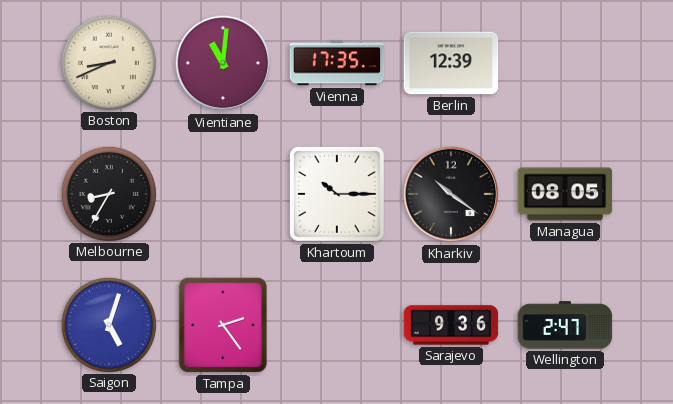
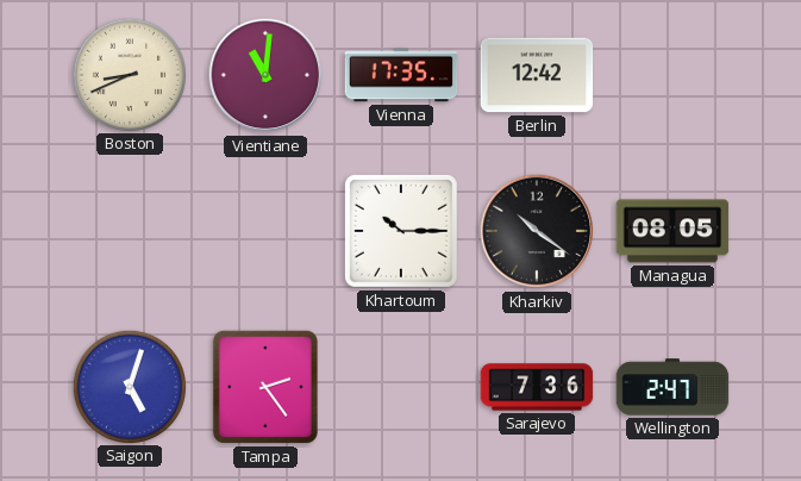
Berlin: 12:39 -> 12:42 (537, 75)
Melbourne: 8:35 -> none (108, 193)
Sarajevo: 9:36 -> 7:36 (537, 387)
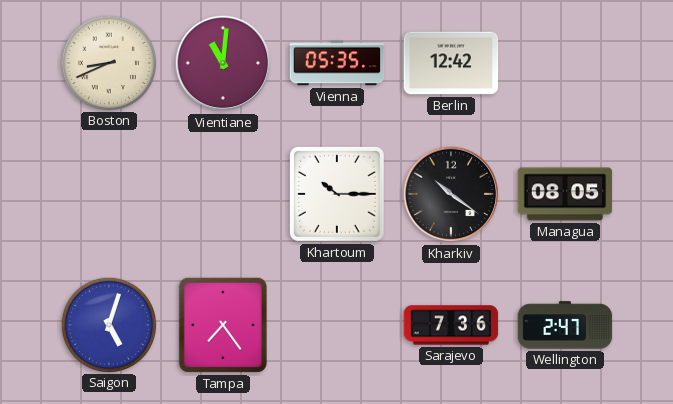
Vienna: 17:35 -> 05:35 (337, 63)
Tampa: 2:24 -> 7:24 (223, 325)
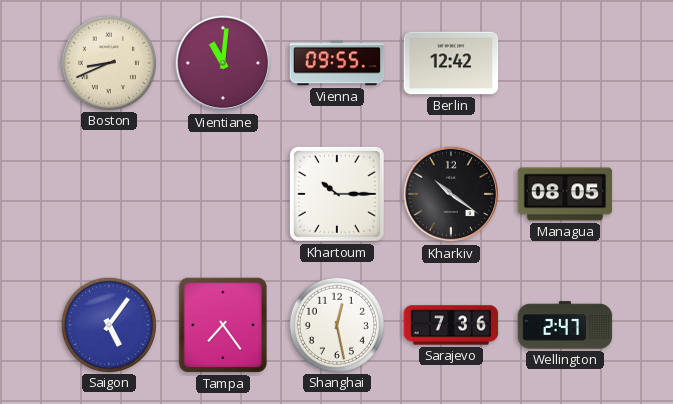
Vienna: 05:35 -> 09:55 (337, 63)
Saigon: 5:03 -> 5:06 (108, 324)
Shanghai: none -> 12:28 (336, 324)
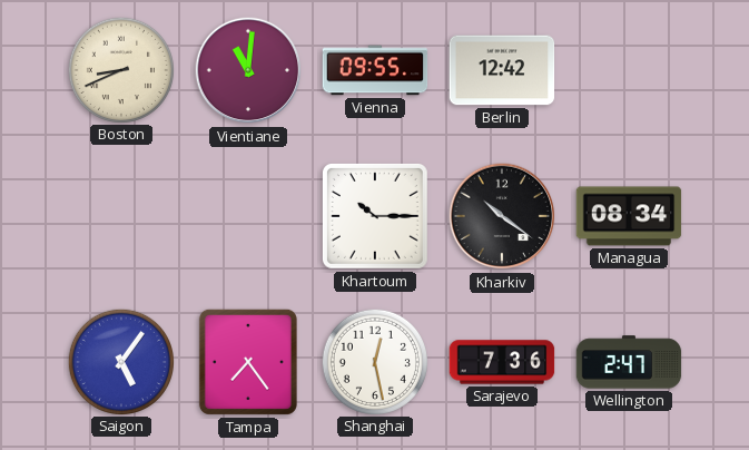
Managua: 08:05 -> 08:34 (629, 216)
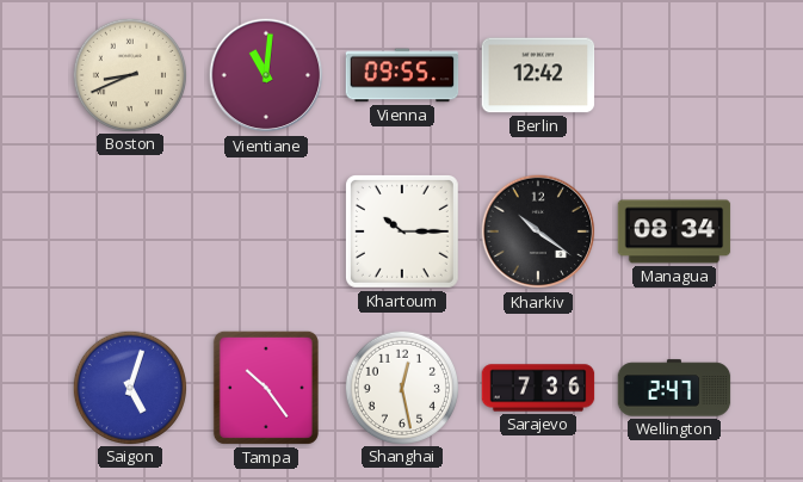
Saigon: 5:06 -> 5:03 (129, 387)
Tampa: 7:24 -> 10:24 (266, 388)
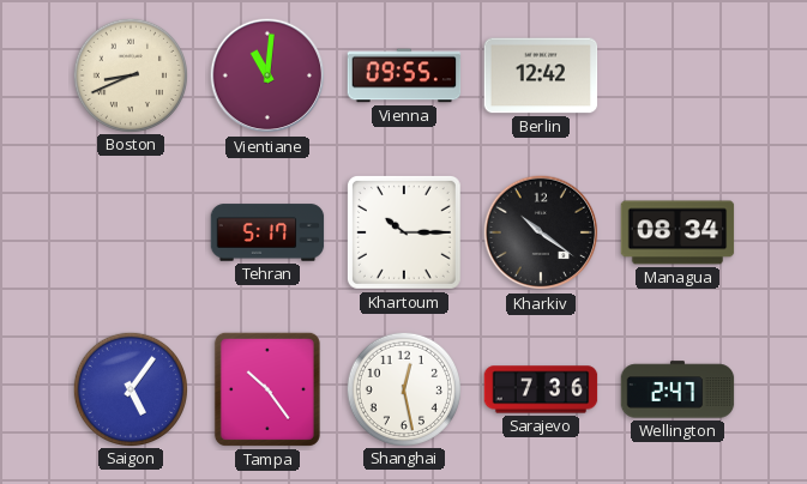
Tehran: none -> 5:17 (267, 232)
Saigon: 5:03 -> 5:06 (130, 388)
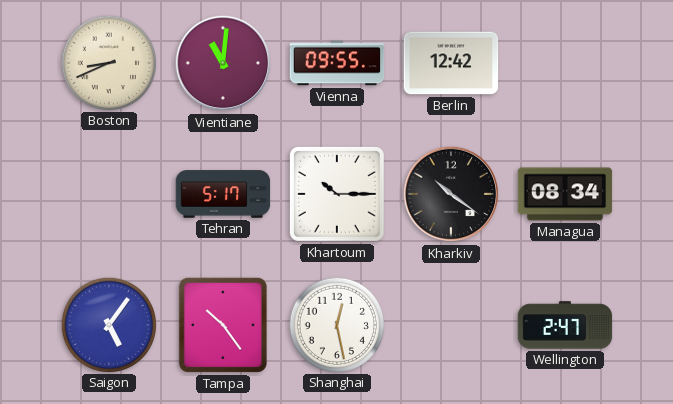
Sarajevo: 7:36 -> none (541, 389)
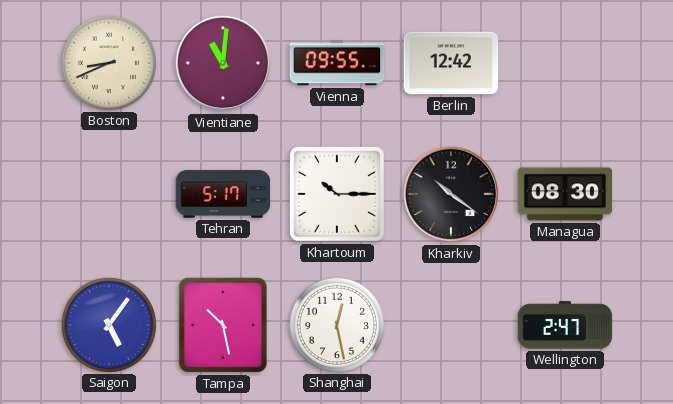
Managua: 08:34 -> 08:30 (565, 194)
Tampa: 10:24 -> 10:28 (223, 325)
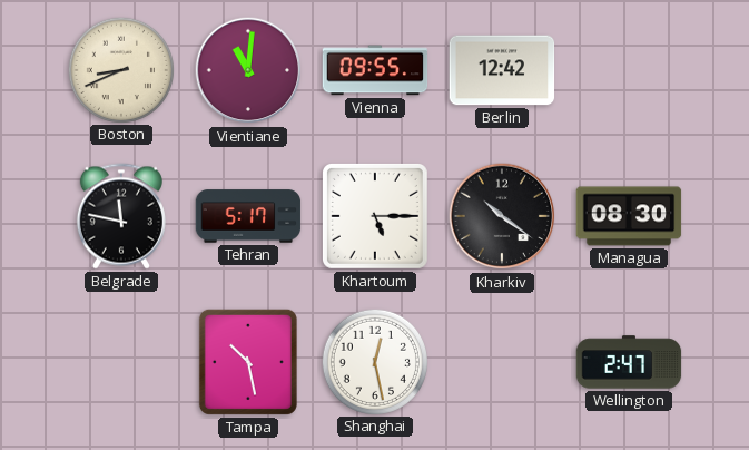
Belgrade: none -> 11:47 (121, 216)
Khartoum: 10:15 -> 5:15 (375, 216)
Saigon: 5:06 -> none (108, 324)
